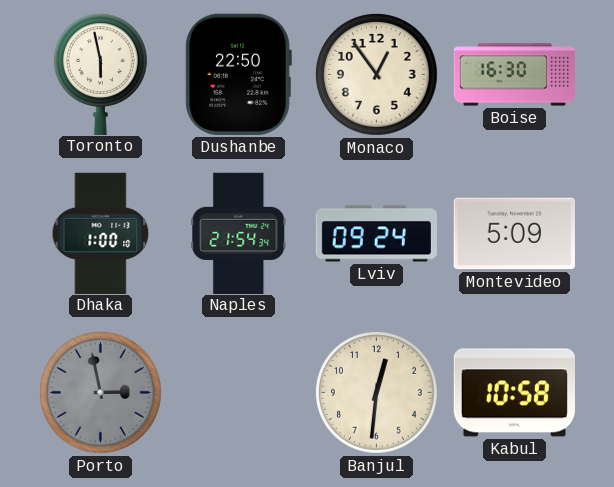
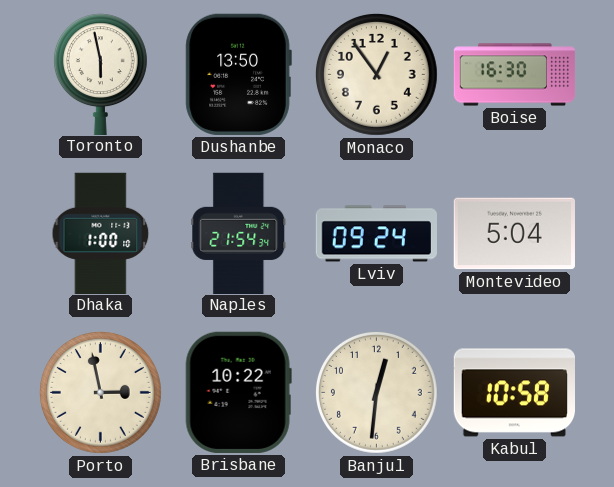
Dushanbe: 22:50 -> 13:50 (238, 74)
Montevideo: 5:09 -> 5:04 (514, 234)
Porto dial: grey -> cream (100, 392)
Brisbane: none -> 10:22 (238, 392)
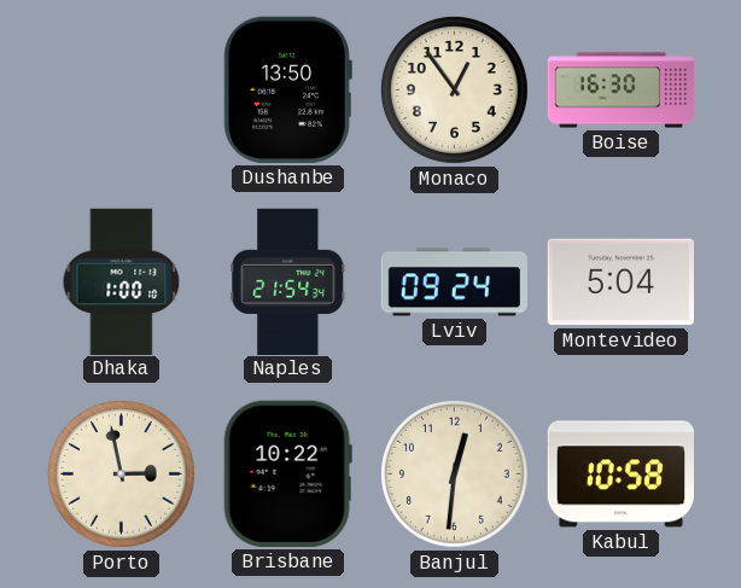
Toronto: 5:58 -> none (100, 74)
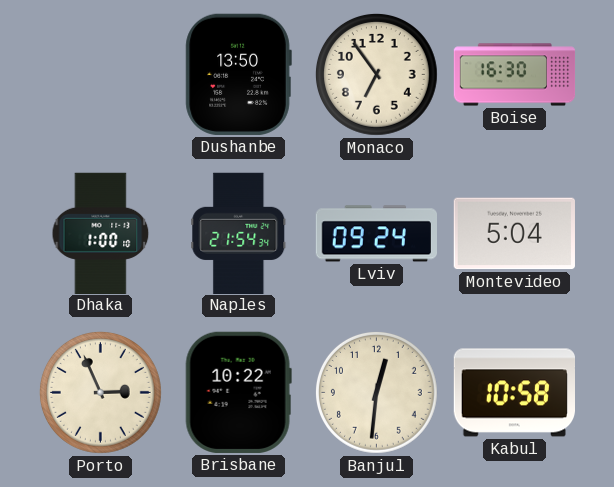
Monaco: 12:54 -> 6:54 (376, 74)
Porto: 2:58 -> 2:56 (100, 392)
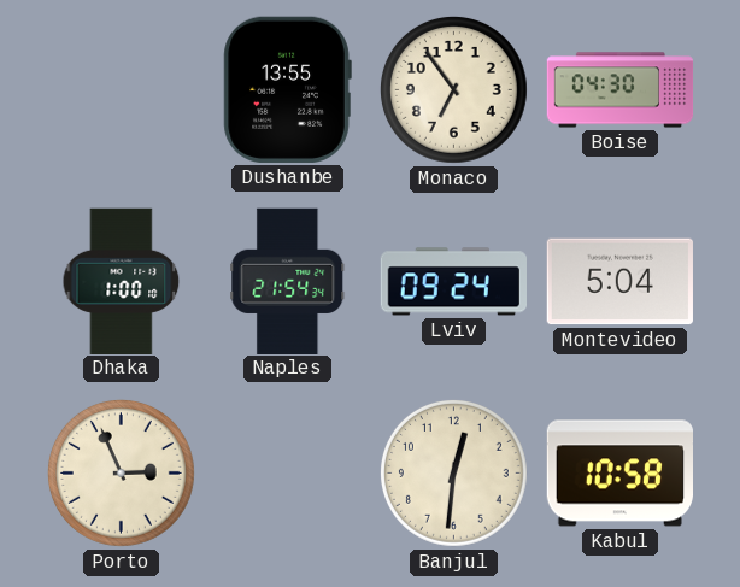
Dushanbe: 13:50 -> 13:55 (287, 89)
Boise: 16:30 -> 04:30 (621, 90)
Brisbane: 10:22 -> none (238, 392)
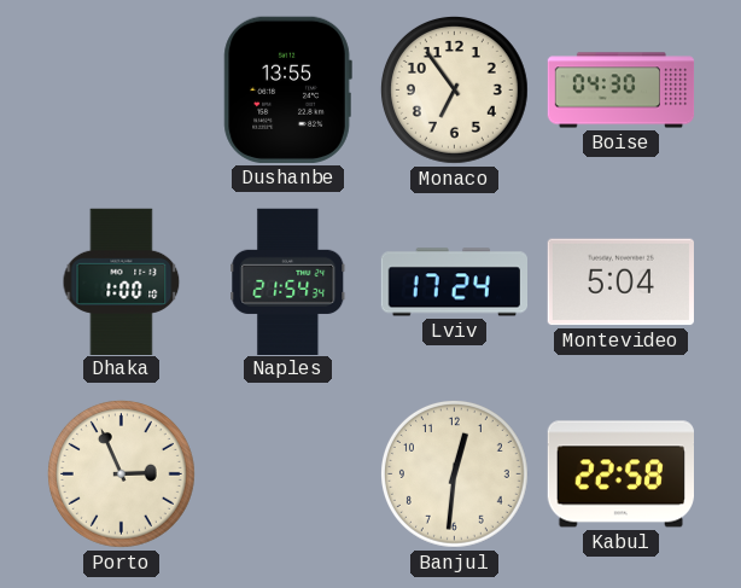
Lviv: 09:24 -> 17:24 (454, 283)
Kabul: 10:58 -> 22:58 (620, 475)
